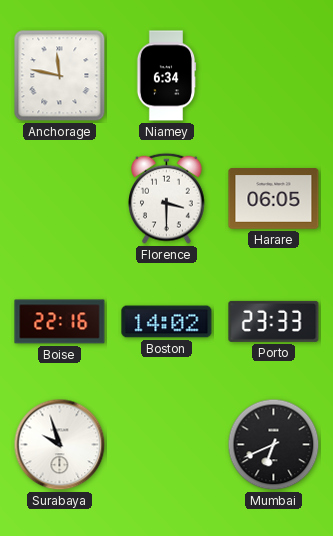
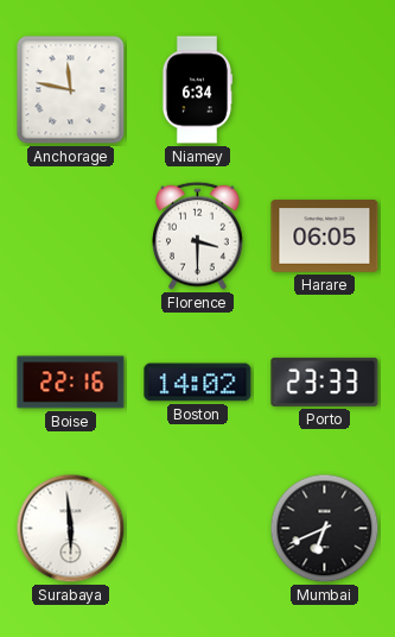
Surabaya: 9:57 -> 5:59 (71, 529)
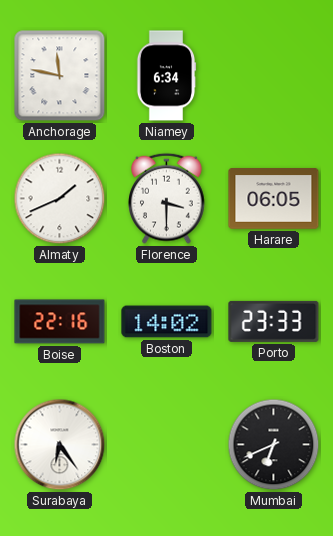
Almaty: none -> 1:41 (60, 199)
Surabaya: 5:59 -> 6:24 (60, 445)
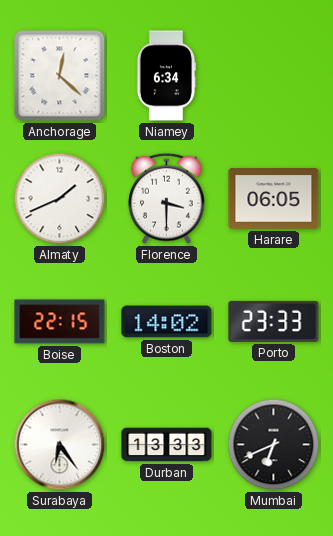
Anchorage: 11:47 -> 12:22 (60, 76)
Boise: 22:16 -> 22:15 (60, 322)
Durban: none -> 13:33 (167, 445)
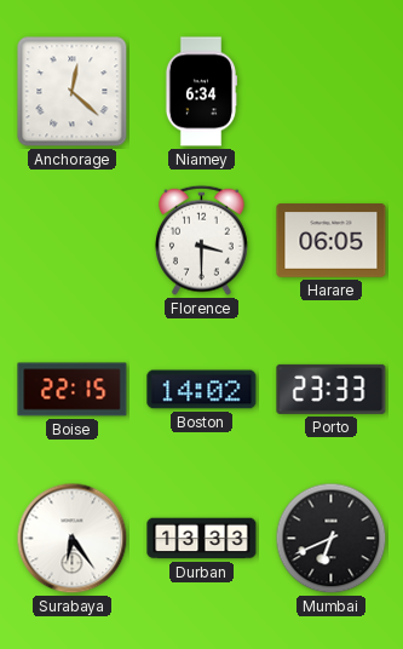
Almaty: 1:41 -> none (60, 199)
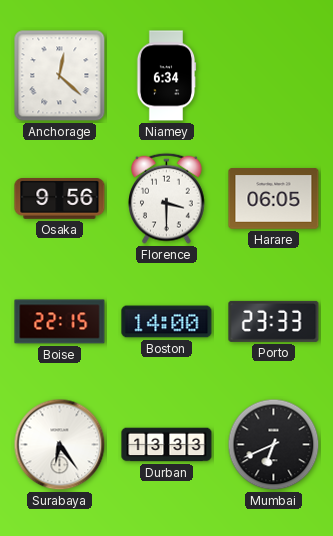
Osaka: none -> 9:56 (60, 199)
Boston: 14:02 -> 14:00 (167, 322)
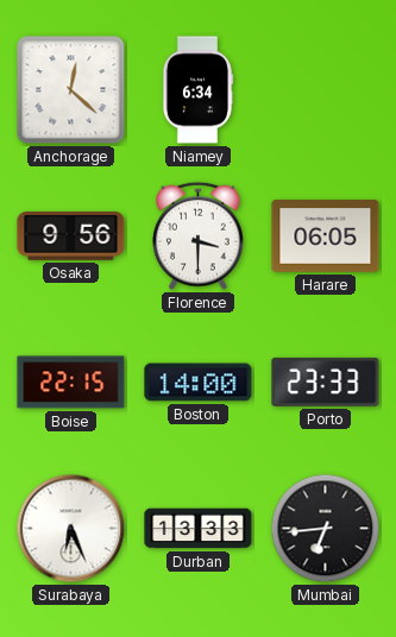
Surabaya: 6:24 -> 6:26 (71, 529)
Mumbai: 6:41 -> 6:44 (326, 529)
